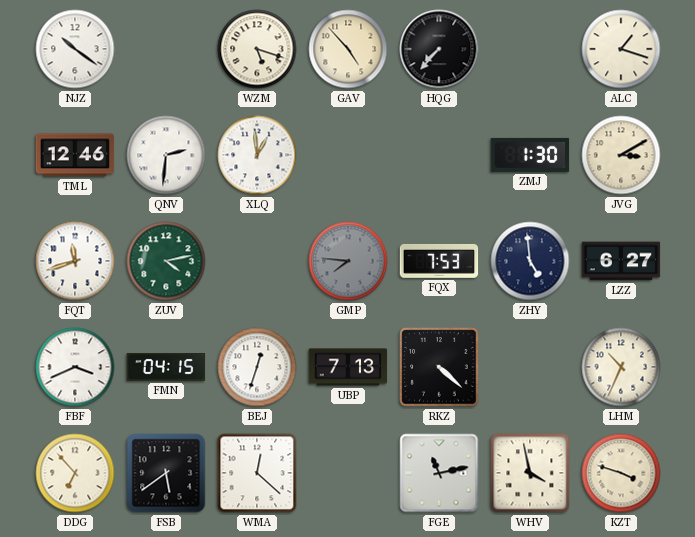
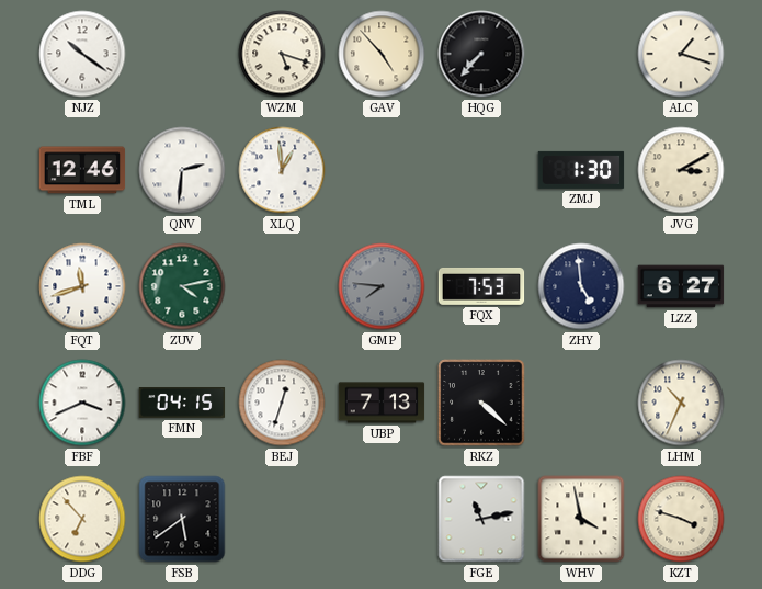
WMA: 12:22 -> none (257, 473)
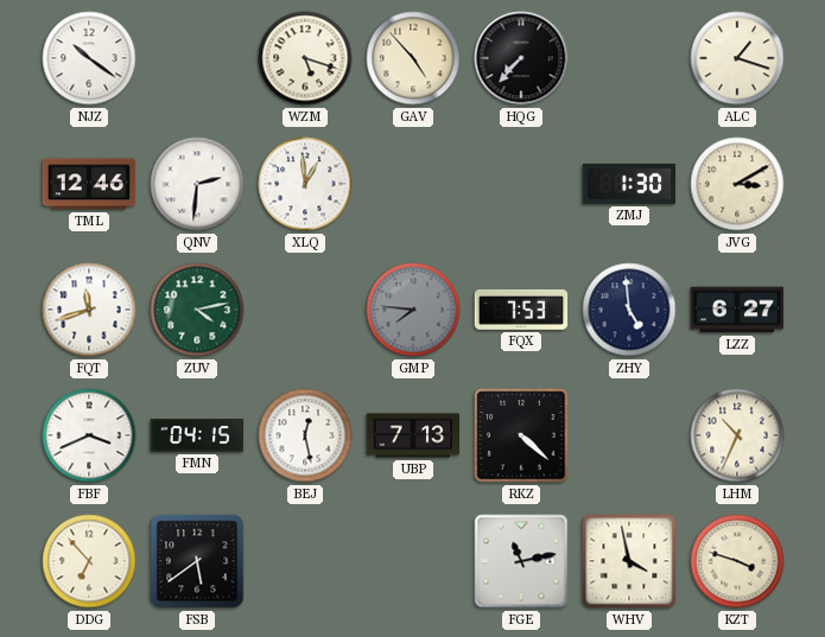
BEJ: 12:33 -> 12:28 (305, 435)
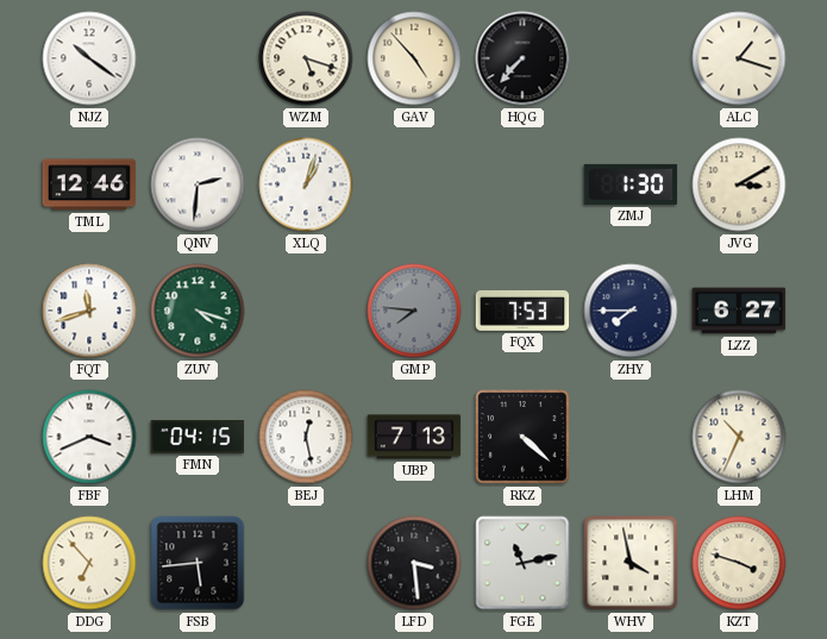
XLQ: 12:59 -> 1:03 (306, 184)
ZUV: 4:13 -> 4:18 (198, 311)
ZHY: 4:59 -> 7:45 (631, 311)
FSB: 5:39 -> 5:44 (198, 563)
LFD: none -> 3:29 (414, 563)
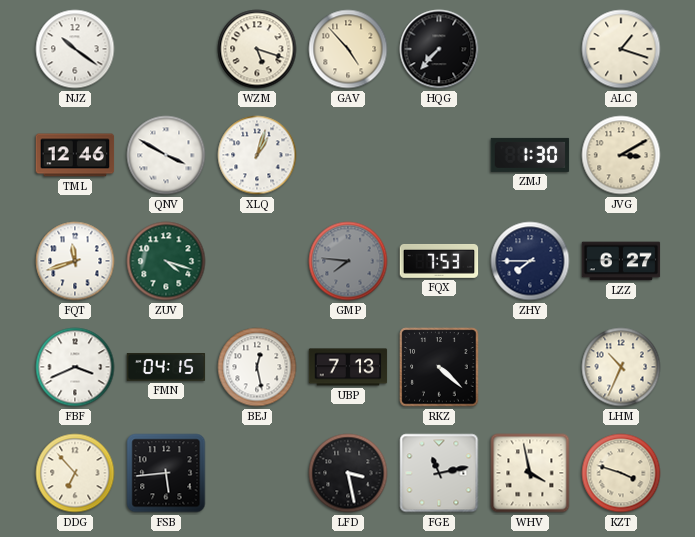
QNV: 2:31 -> 3:50 (166, 155)
LFD: 3:29 -> 3:28 (348, 473)
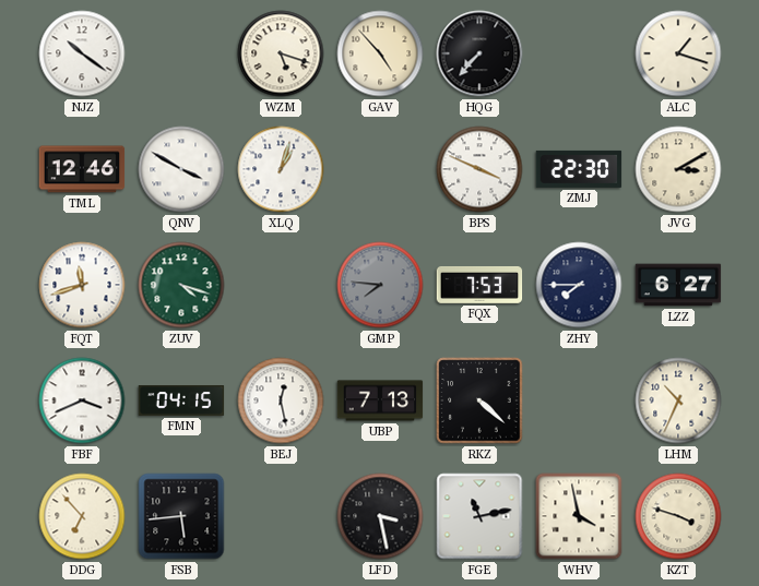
BPS: none -> 3:49 (479, 169)
ZMJ: 1:30 -> 22:30 (579, 169)
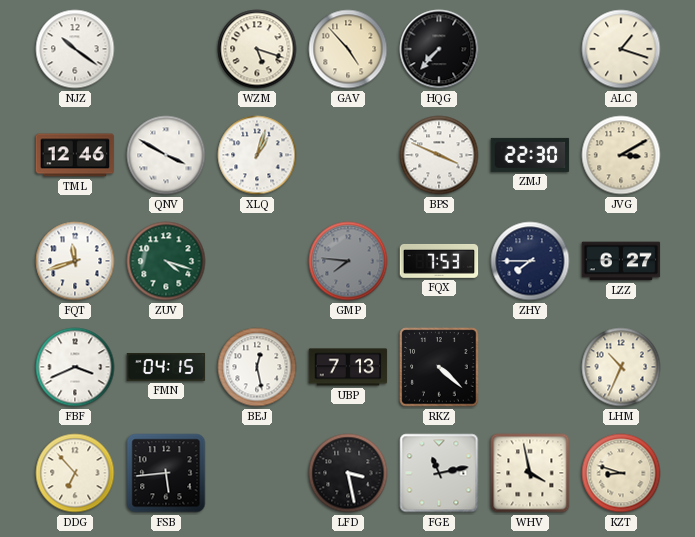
KZT: 3:48 -> 8:48 (621, 473)
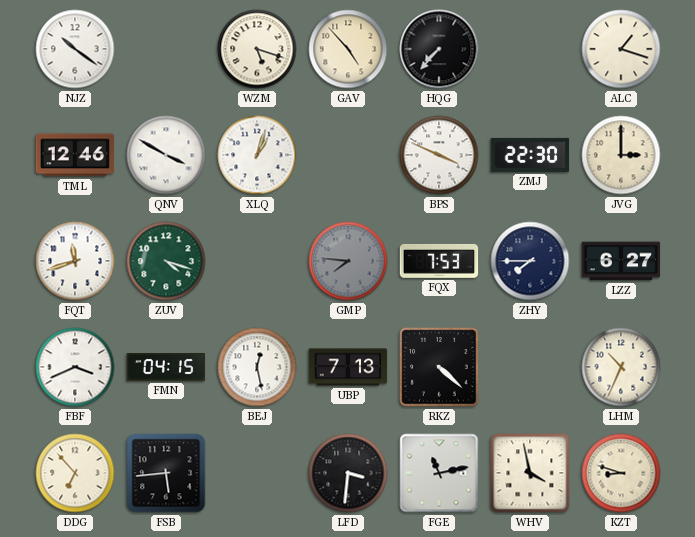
JVG: 3:10 -> 3:00 (621, 155)
LFD: 3:28 -> 3:31 (348, 473)
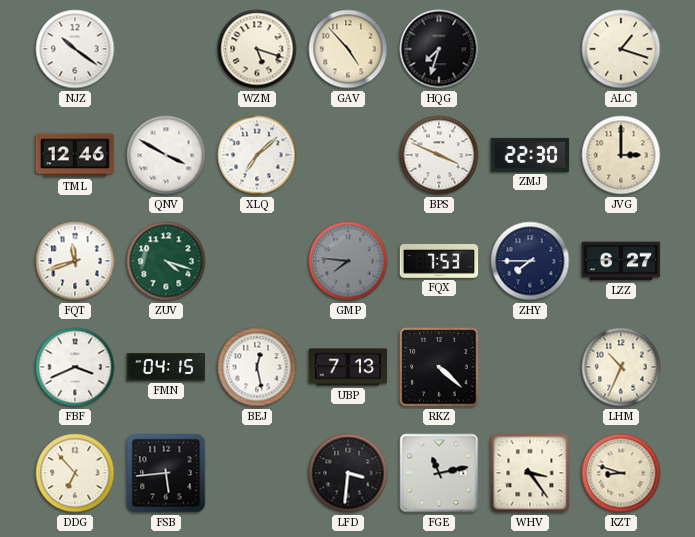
HQG: 7:37 -> 7:33 (439, 49)
XLQ: 1:03 -> 7:08 (257, 155)
WHV: 3:58 -> 3:24 (530, 473)
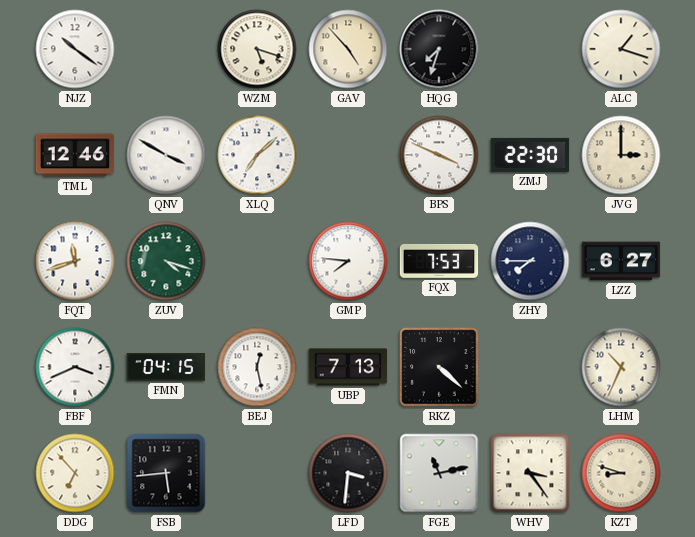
GMP dial: grey -> white (348, 261)
